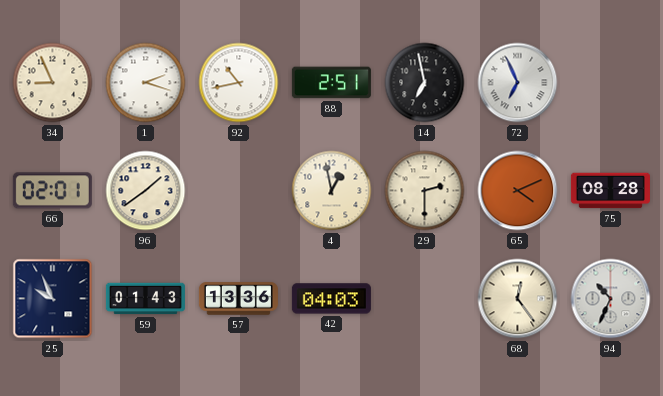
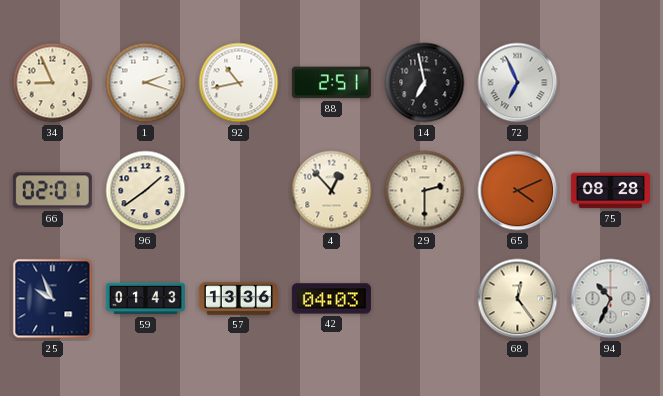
4: 12:58 -> 12:53 (332, 191)
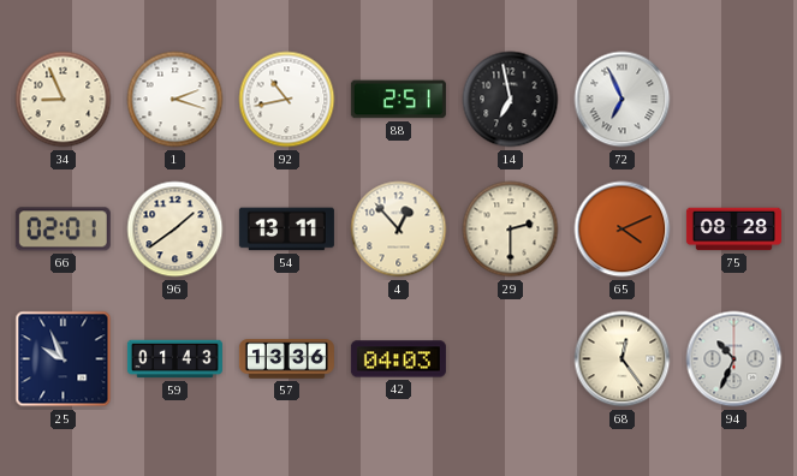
54: none -> 13:11 (286, 230)
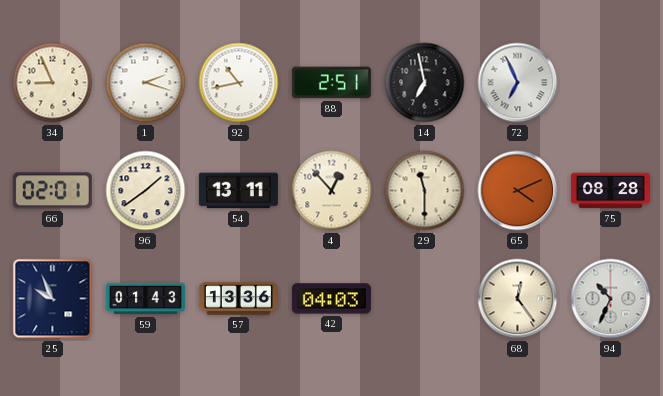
29: 2:30 -> 11:30 (425, 191)
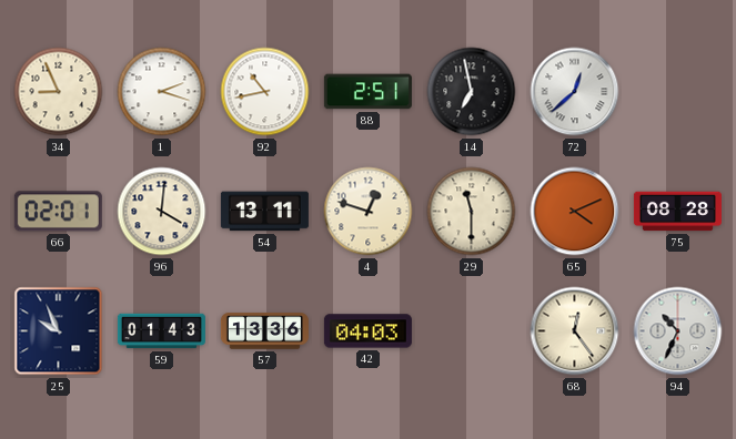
72: 6:56 -> 12:38 (575, 92)
96: 1:39 -> 4:01 (162, 212)
4: 12:53 -> 12:48 (369, 212)
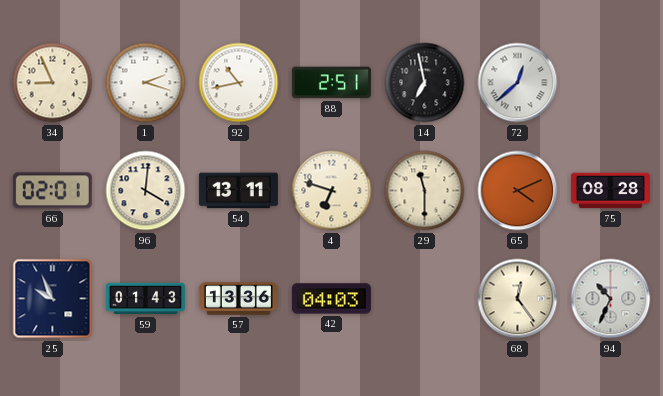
4: 12:48 -> 6:48 (332, 191)
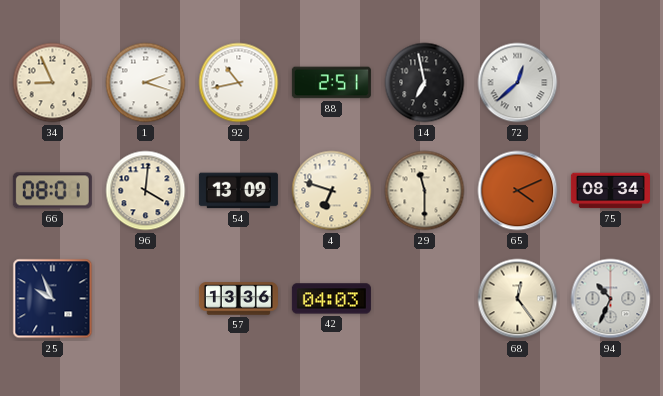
66: 02:01 -> 08:01 (52, 191)
54: 13:11 -> 13:09 (238, 191)
75: 08:28 -> 08:34 (610, 191)
59: 01:43 -> none (145, 299)
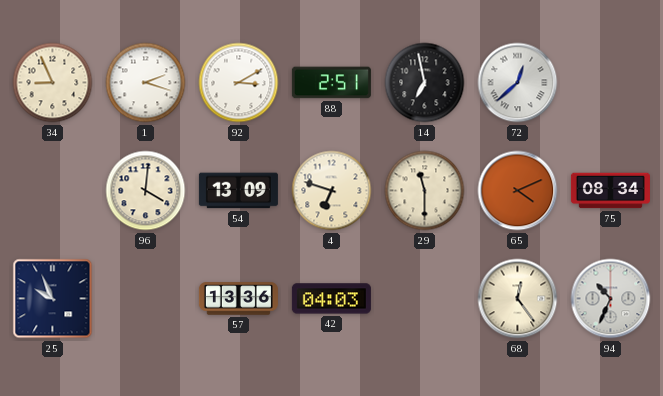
92: 10:43 -> 3:10 (239, 83)
66: 08:01 -> none (52, 191)
